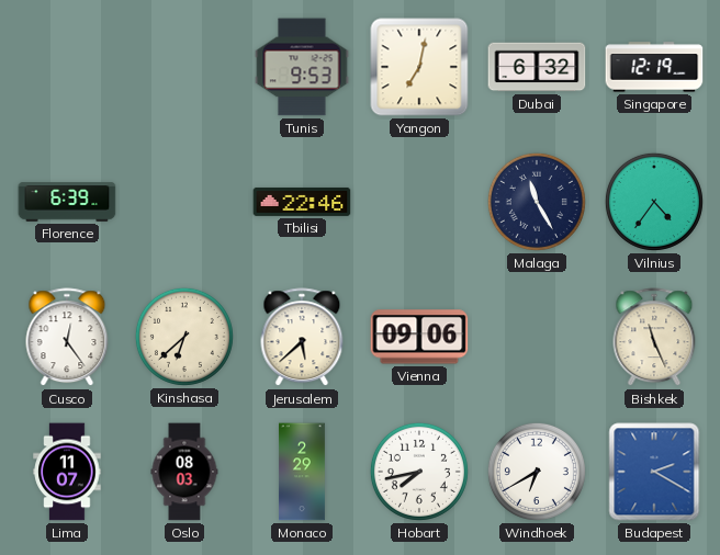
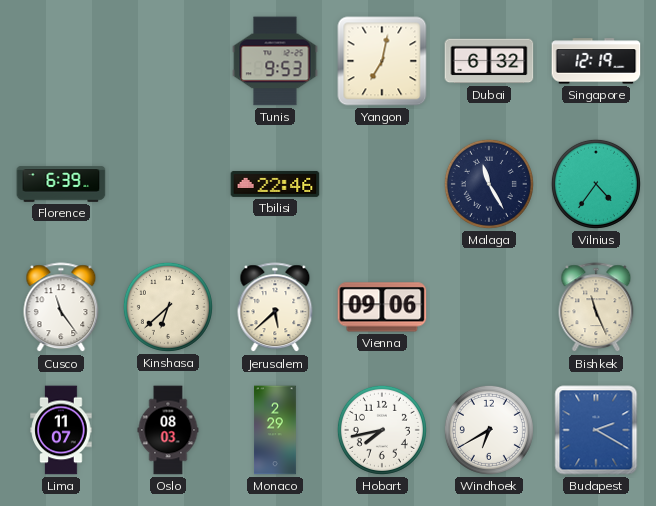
Cusco: 12:24 -> 11:24 (61, 308)
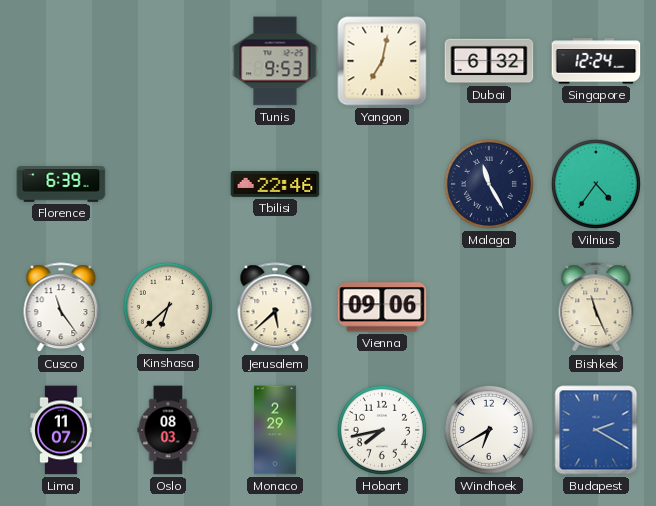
Singapore: 12:19 -> 12:24 (596, 61)
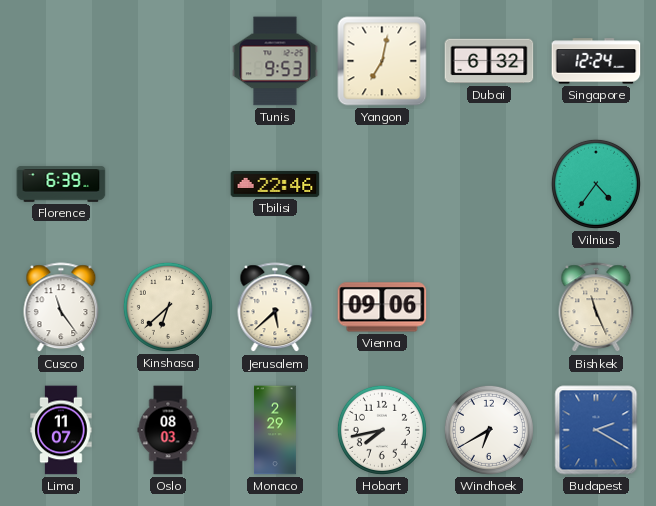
Malaga: 11:25 -> none (489, 184)
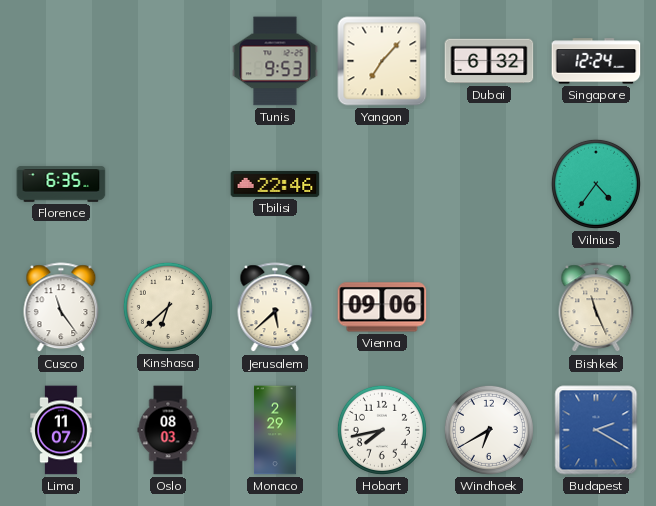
Yangon: 7:02 -> 7:07 (382, 61)
Florence: 6:39 -> 6:35 (61, 184)
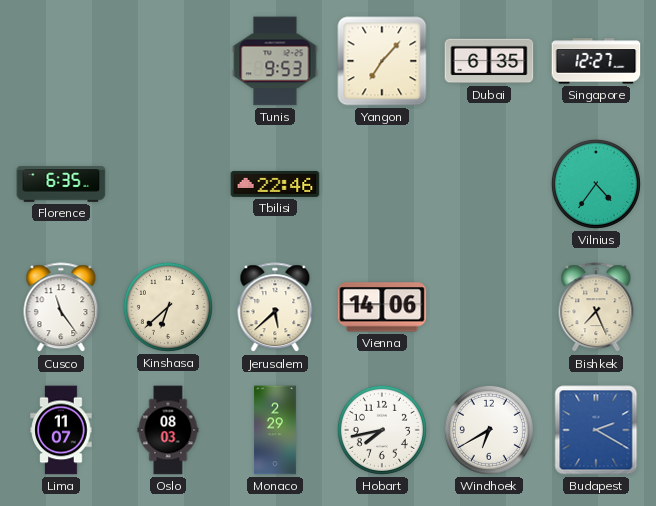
Dubai: 6:32 -> 6:35 (489, 61)
Singapore: 12:24 -> 12:27 (596, 61)
Vienna: 09:06 -> 14:06 (382, 307)
Bishkek: 11:26 -> 7:26 (596, 308)
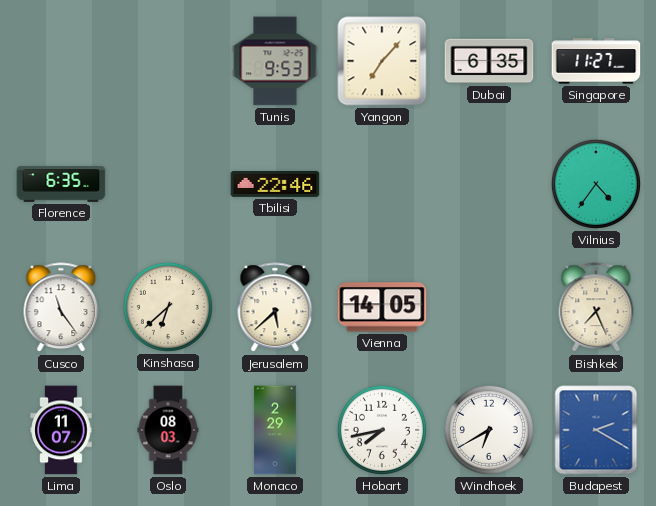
Singapore: 12:27 -> 11:27 (596, 61)
Vienna: 14:06 -> 14:05 (382, 307)
